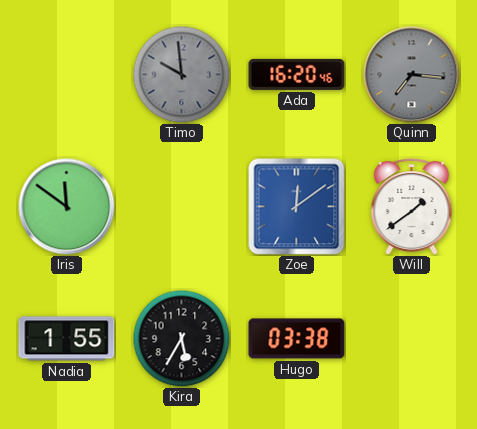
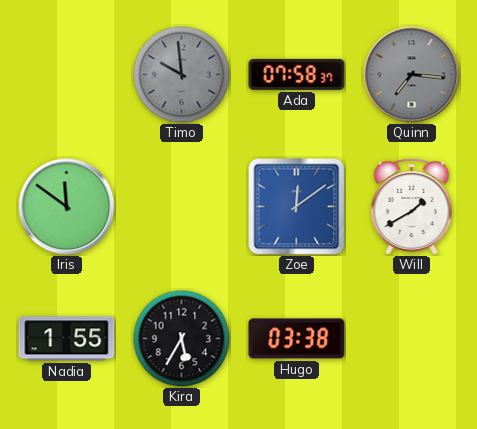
Ada: 16:20 -> 07:58 (297, 74)
Will: 1:39 -> 1:40 (412, 207)
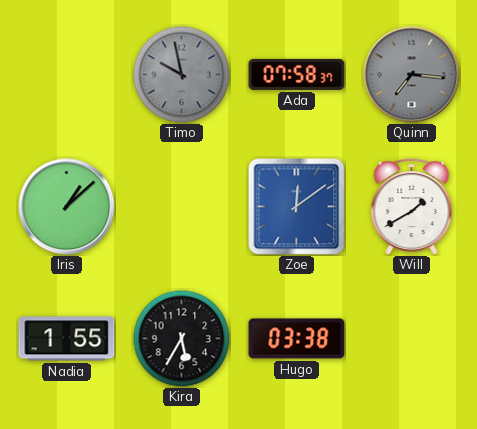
Timo: 9:59 -> 9:58 (181, 74)
Iris: 11:51 -> 1:08 (67, 207)
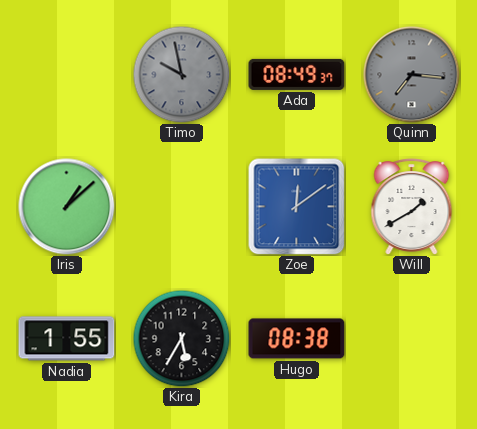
Ada: 07:58 -> 08:49 (297, 74)
Hugo: 03:38 -> 08:38 (297, 339)
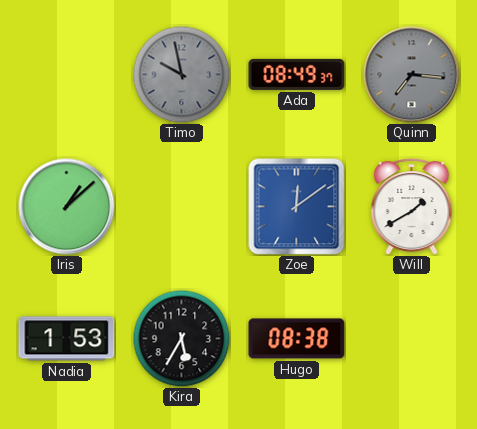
Nadia: 1:55 -> 1:53 (67, 339)
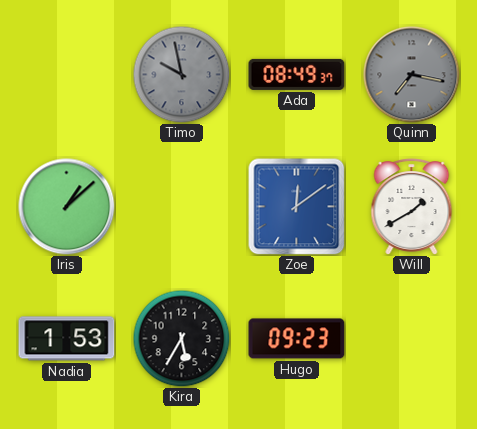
Quinn: 7:16 -> 7:17 (412, 75)
Hugo: 08:38 -> 09:23 (297, 339)
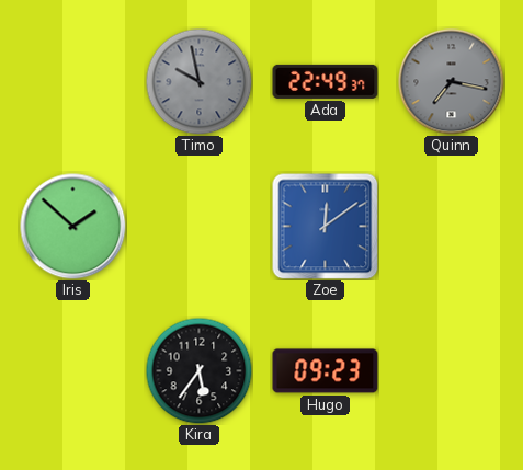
Ada: 08:49 -> 22:49 (326, 81)
Iris: 1:08 -> 1:52 (73, 227)
Will: 1:40 -> none (412, 207)
Nadia: 1:53 -> none (67, 339)
Kira: 5:35 -> 5:36 (198, 370)
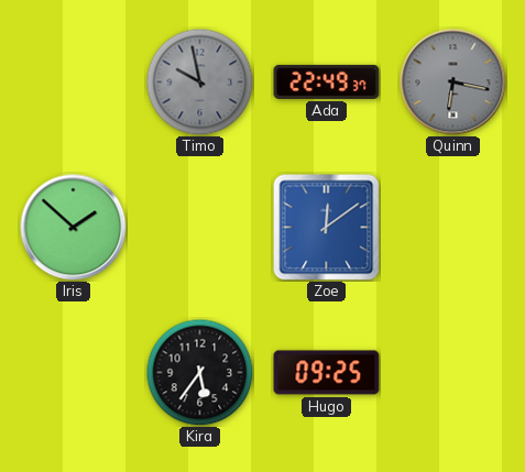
Quinn: 7:17 -> 6:17 (453, 83)
Hugo: 09:23 -> 09:25 (327, 373)
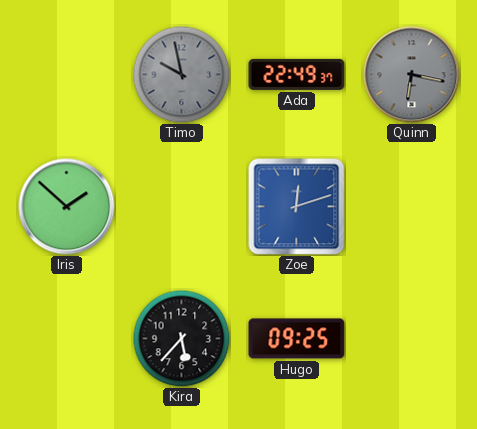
Zoe: 12:09 -> 12:12 (297, 207)
Kira: 5:36 -> 5:37 (181, 338)
